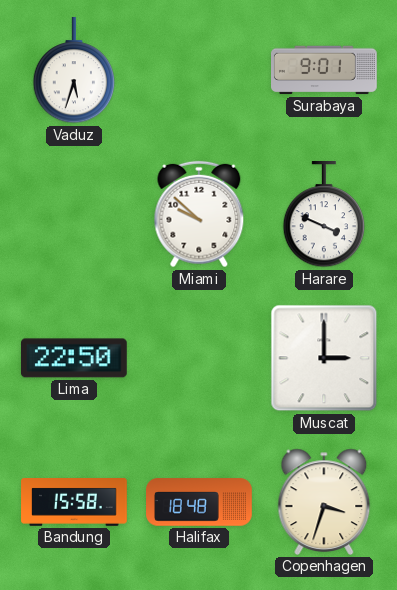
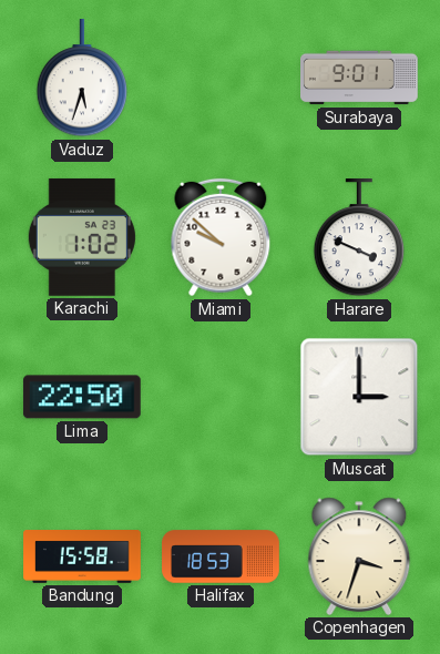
Karachi: none -> 1:02 (82, 237)
Halifax: 18:48 -> 18:53 (221, 556)
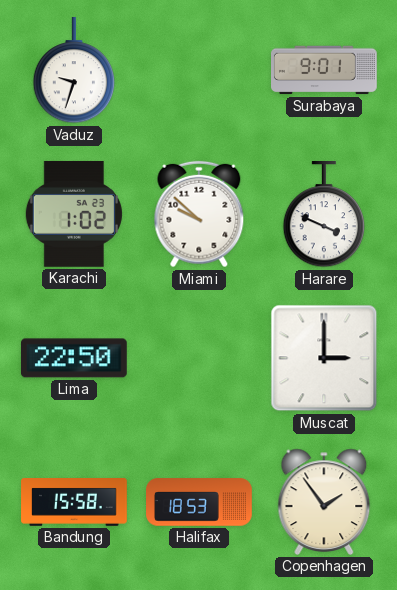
Vaduz: 5:33 -> 9:33 (74, 71)
Copenhagen: 3:33 -> 1:54 (324, 502)
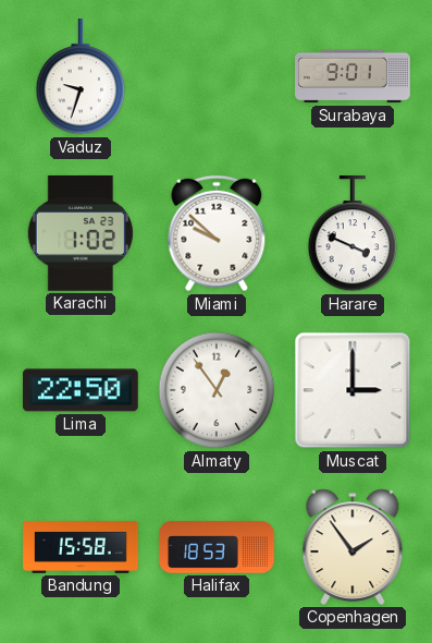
Almaty: none -> 12:54 (217, 390)
